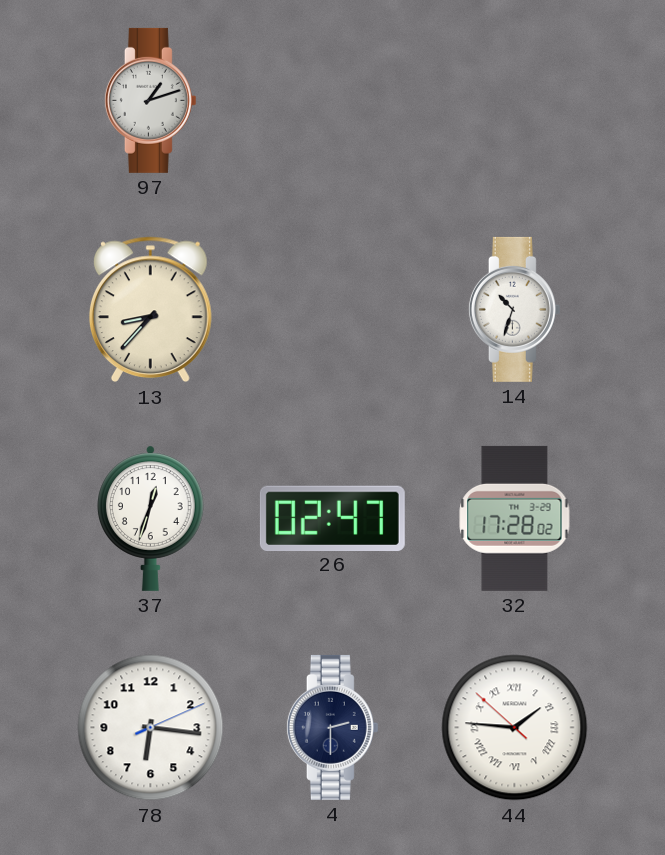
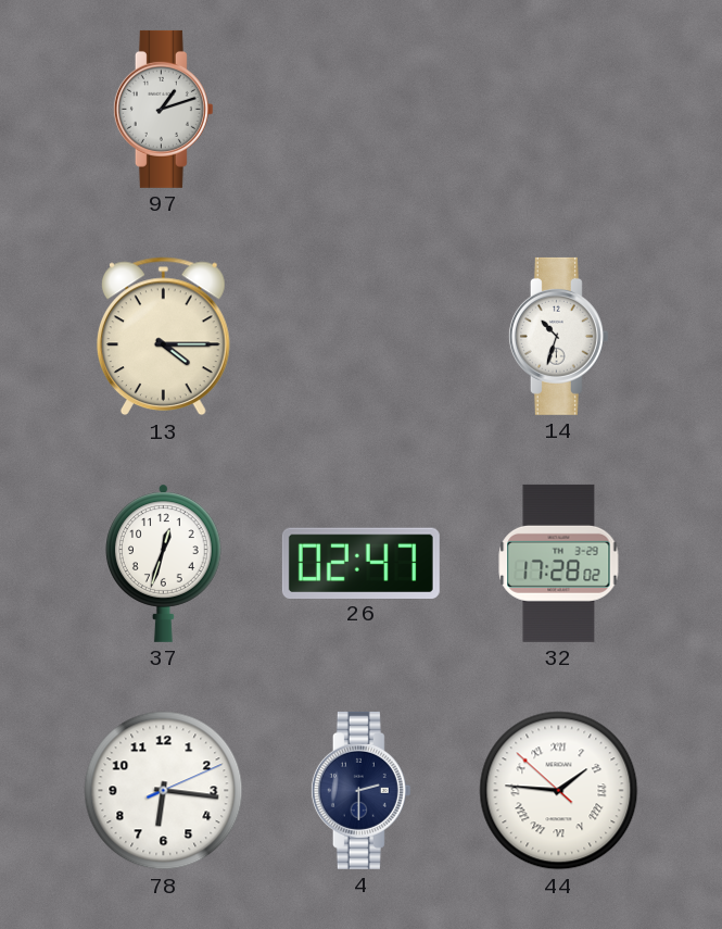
13: 8:37 -> 4:15 (163, 337)
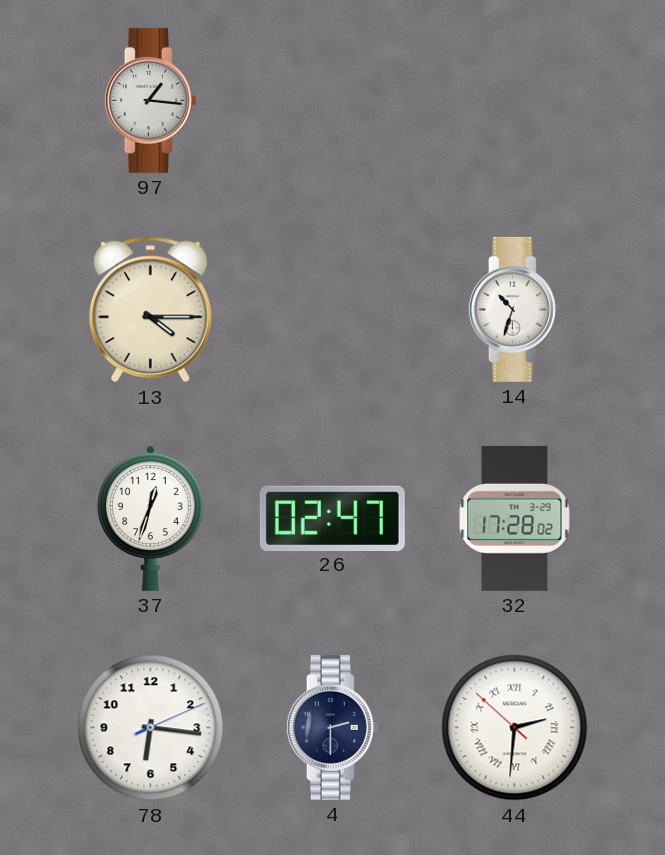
97: 1:12 -> 1:16 (150, 100)
44: 1:45 -> 2:30 (515, 728)
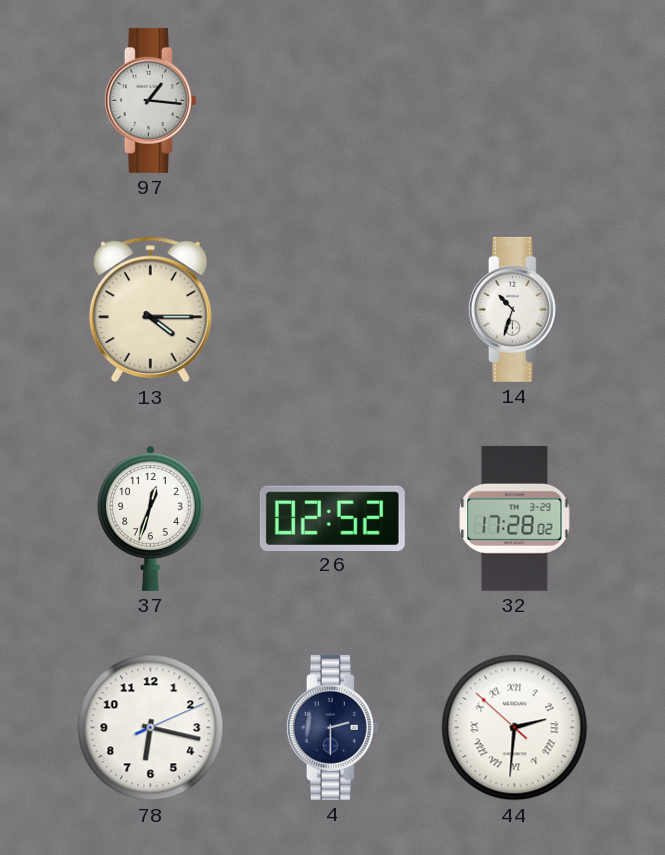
26: 02:47 -> 02:52 (332, 518)
78: 6:16 -> 6:17 (151, 728)
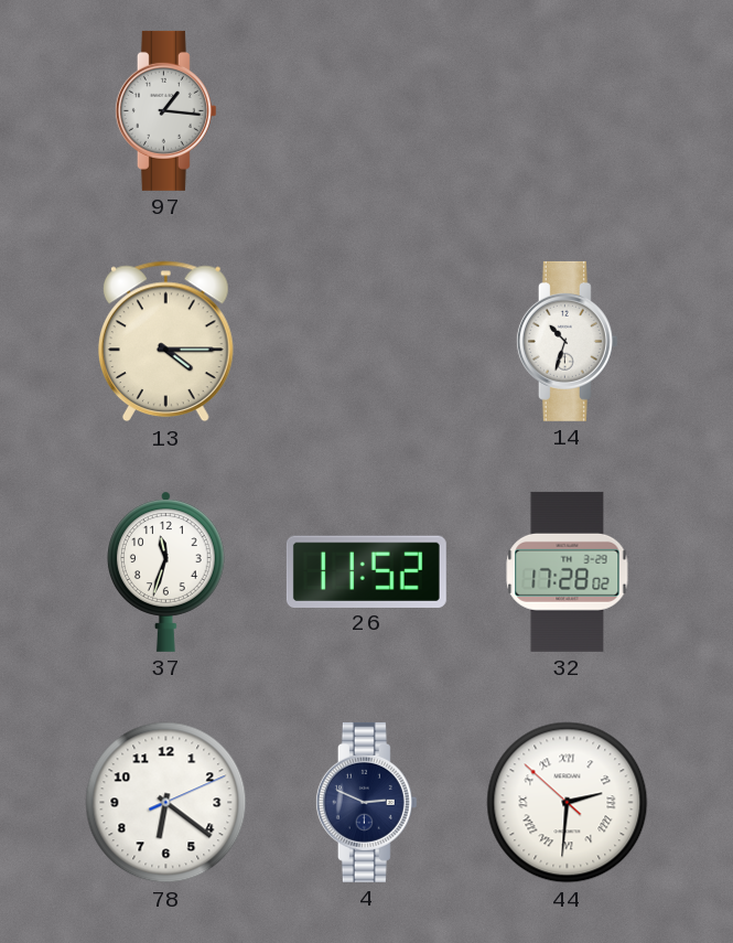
37: 12:33 -> 11:33 (166, 571)
26: 02:52 -> 11:52 (366, 571)
78: 6:17 -> 6:21 (166, 803)
4: 2:30 -> 2:49 (366, 802)
